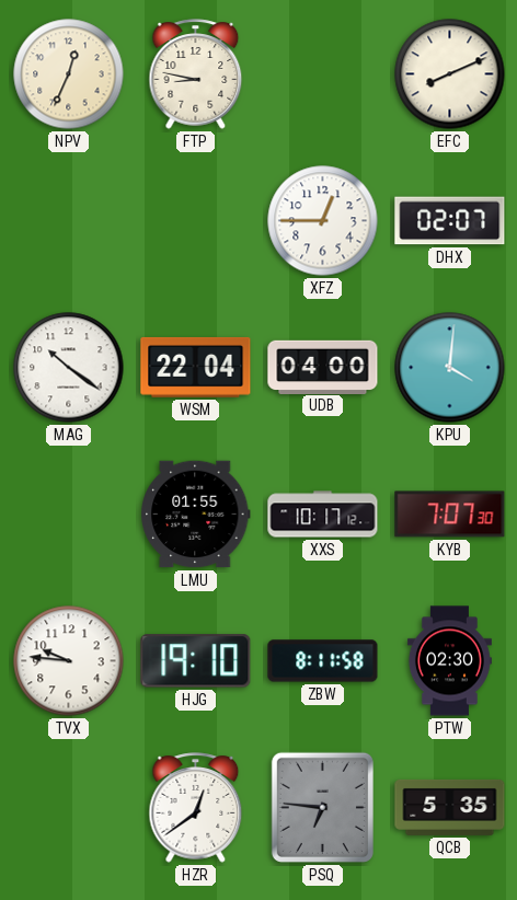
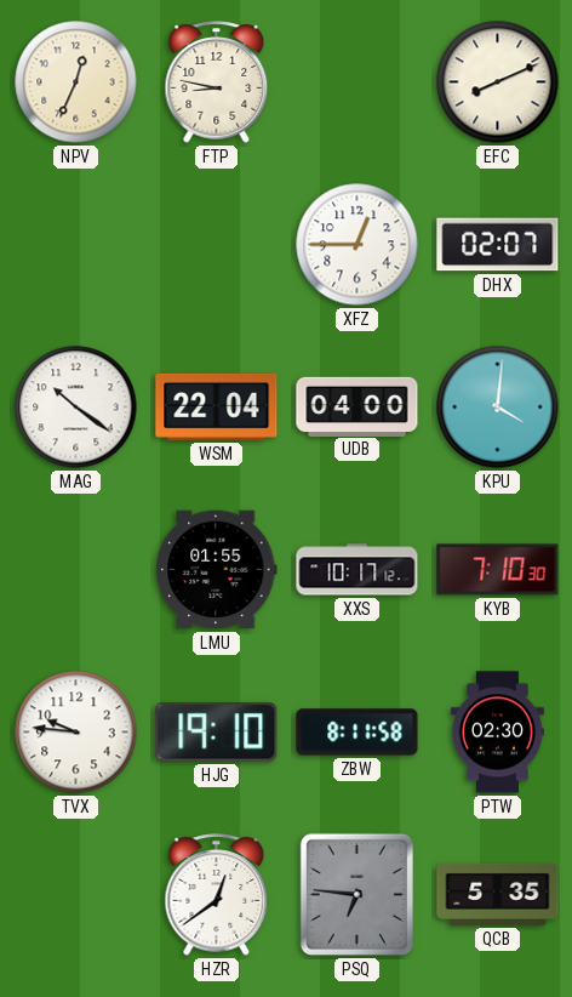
KYB: 7:07 -> 7:10 (498, 570)
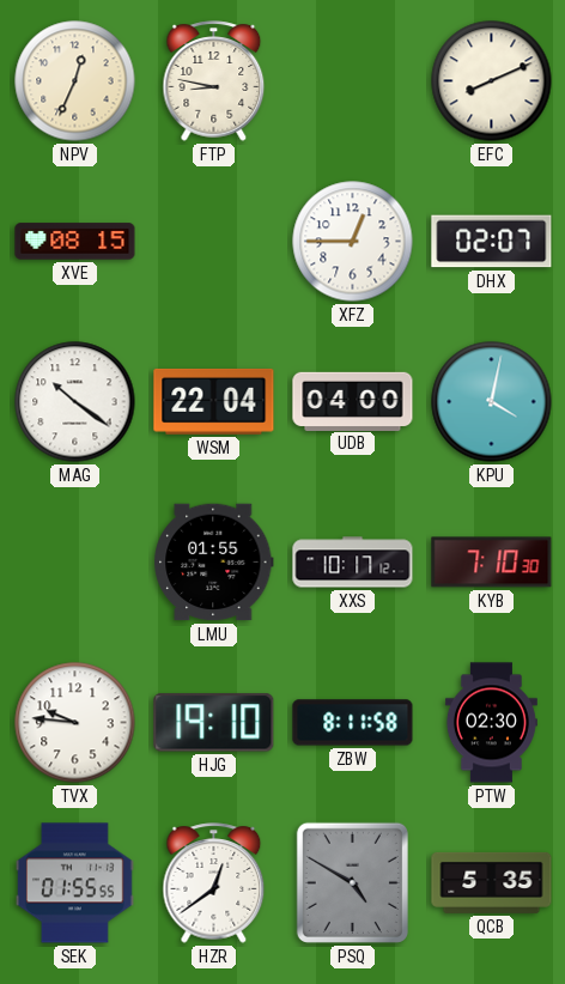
XVE: none -> 08:15 (75, 242)
KPU: 4:01 -> 4:02 (492, 402)
SEK: none -> 01:55 (75, 883)
PSQ: 6:46 -> 4:50 (352, 882)
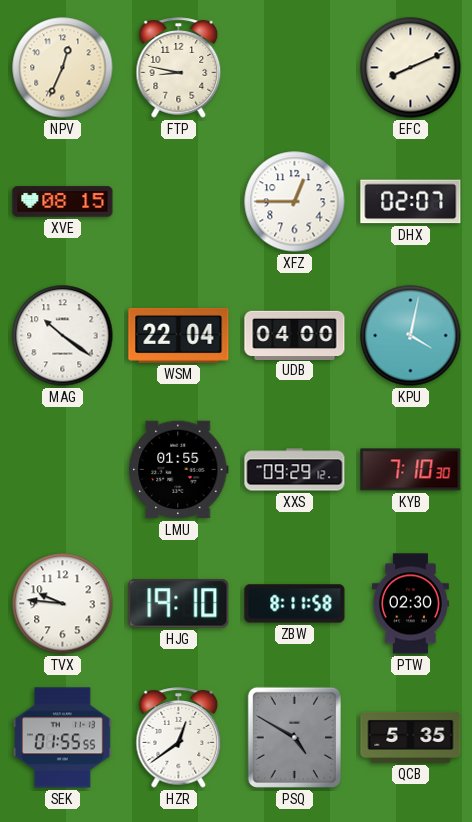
XXS: 10:17 -> 09:29 (295, 470)
